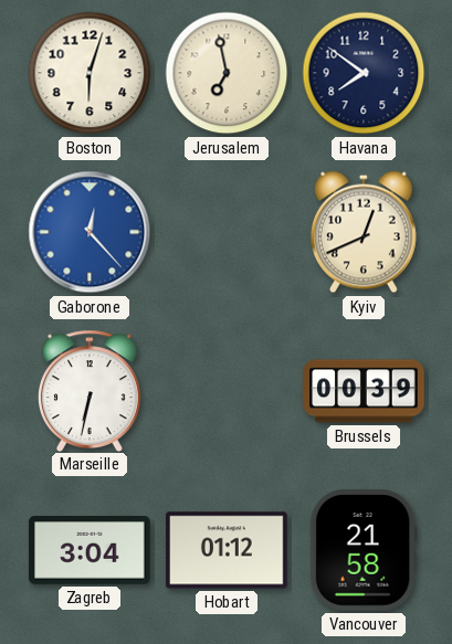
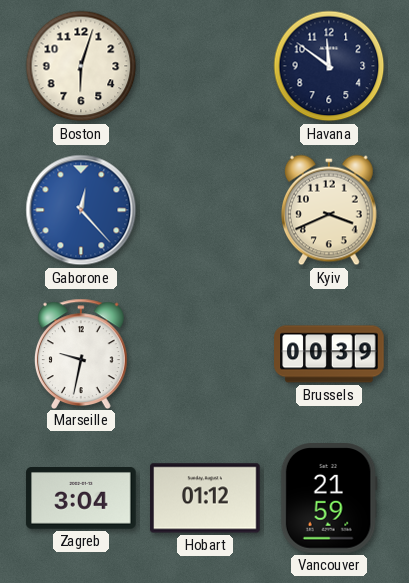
Jerusalem: 6:58 -> none (227, 73)
Havana: 7:51 -> 11:51 (329, 66)
Kyiv: 12:41 -> 3:41 (329, 210)
Marseille: 6:32 -> 9:32 (81, 353)
Vancouver: 21:58 -> 21:59 (329, 499)
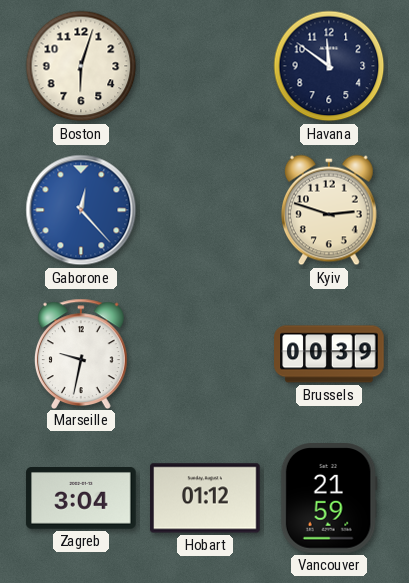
Kyiv: 3:41 -> 2:48 (329, 210)
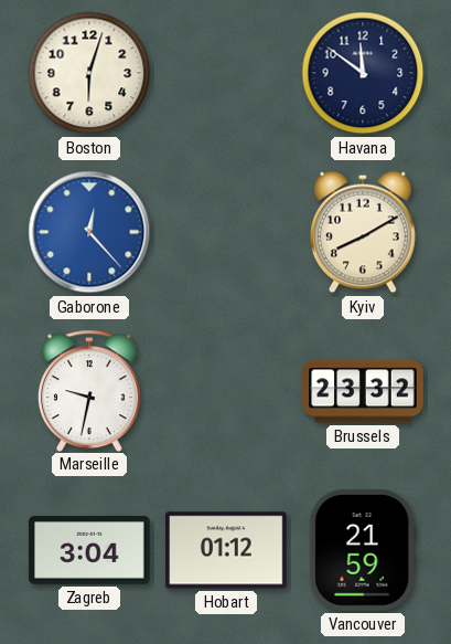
Kyiv: 2:48 -> 8:10 (363, 232)
Brussels: 00:39 -> 23:32 (363, 391)
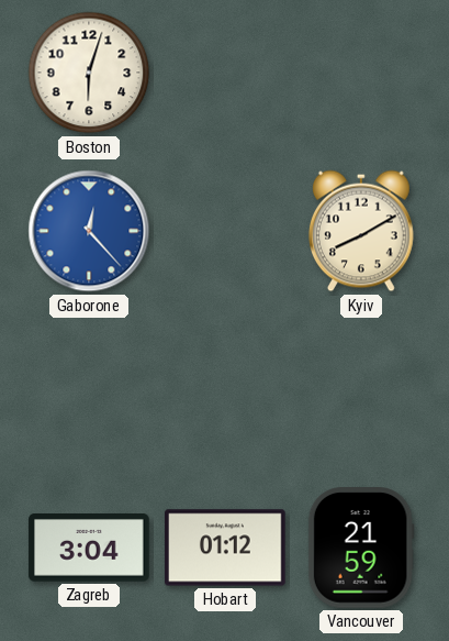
Havana: 11:51 -> none (363, 73)
Marseille: 9:32 -> none (89, 390)
Brussels: 23:32 -> none (363, 391)
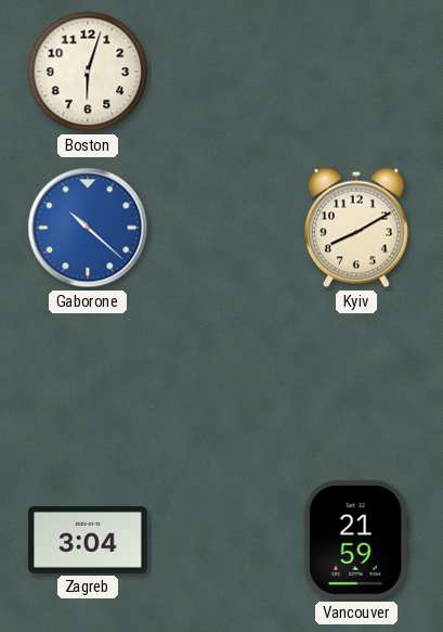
Gaborone: 12:23 -> 10:22 (88, 228)
Hobart: 01:12 -> none (225, 548)
